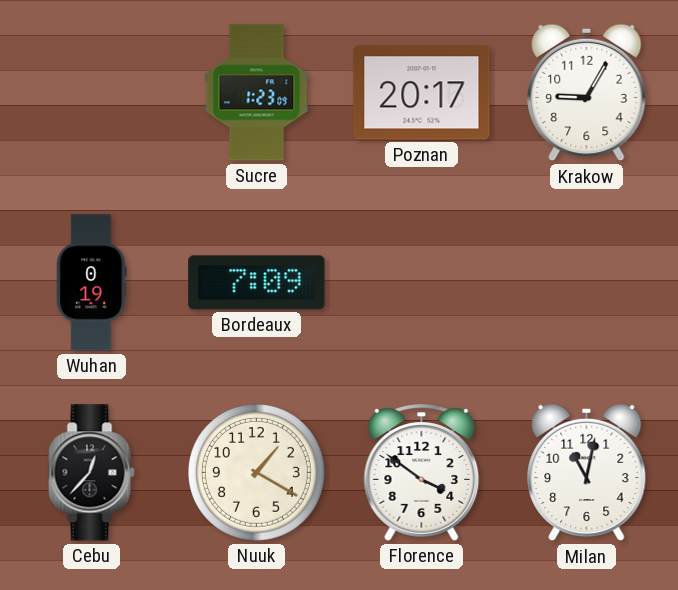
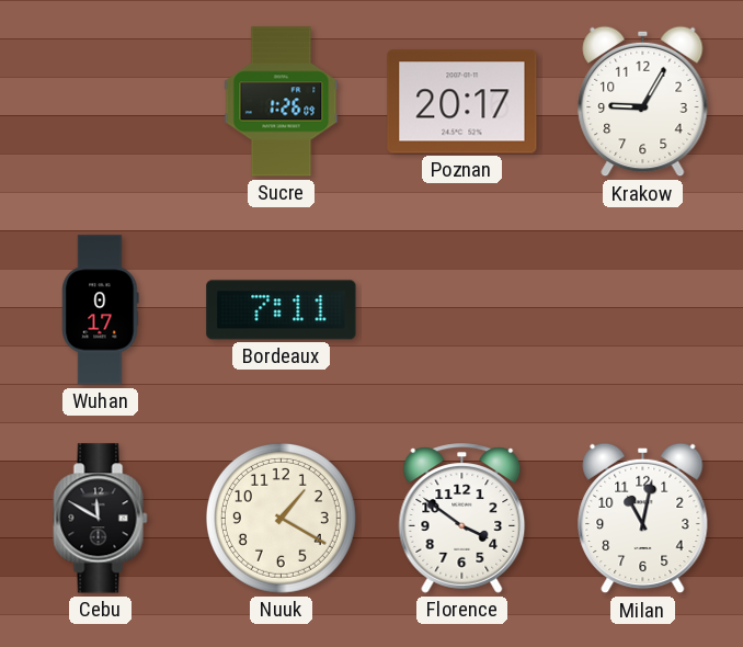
Sucre: 1:23 -> 1:26 (282, 102)
Wuhan: 0:19 -> 0:17 (101, 310)
Bordeaux: 7:09 -> 7:11 (282, 310)
Cebu: 12:37 -> 11:50 (101, 519)
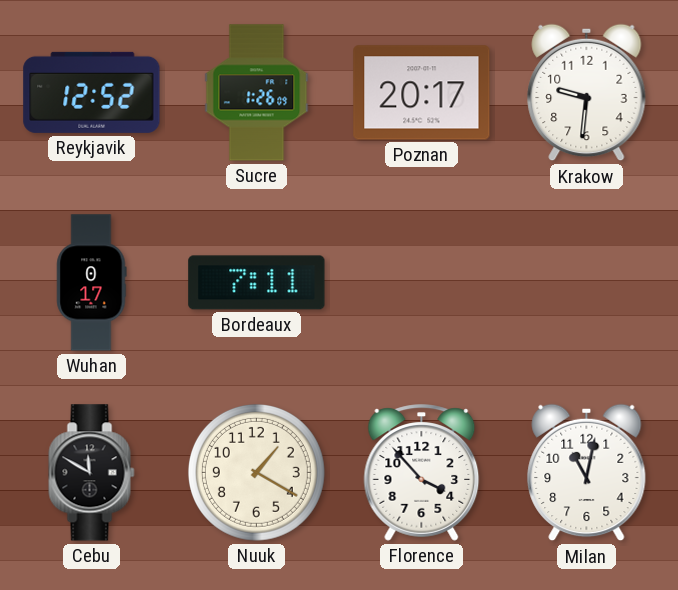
Reykjavik: none -> 12:52 (92, 92)
Krakow: 9:05 -> 9:31 (587, 93)
Florence: 3:51 -> 3:53 (422, 473)
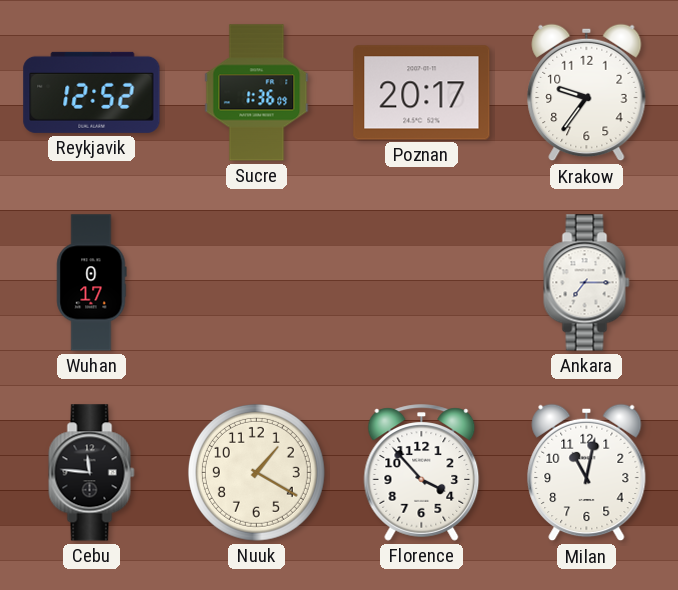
Sucre: 1:26 -> 1:36 (257, 93)
Krakow: 9:31 -> 9:36 (587, 93)
Bordeaux: 7:11 -> none (257, 283)
Ankara: none -> 7:15 (587, 283)
Cebu: 11:50 -> 11:46 (92, 473)
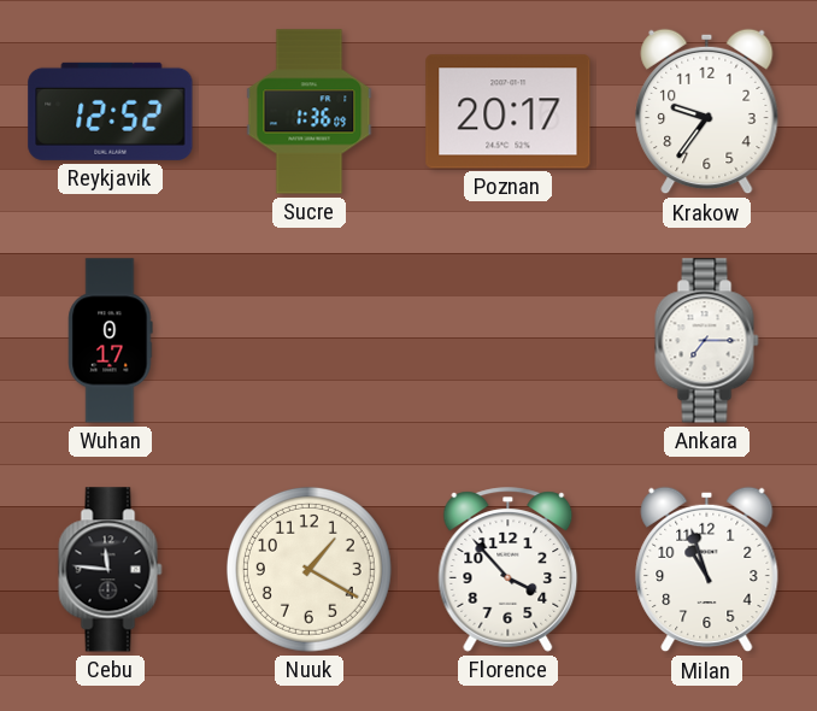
Milan: 11:02 -> 10:57 (707, 570)
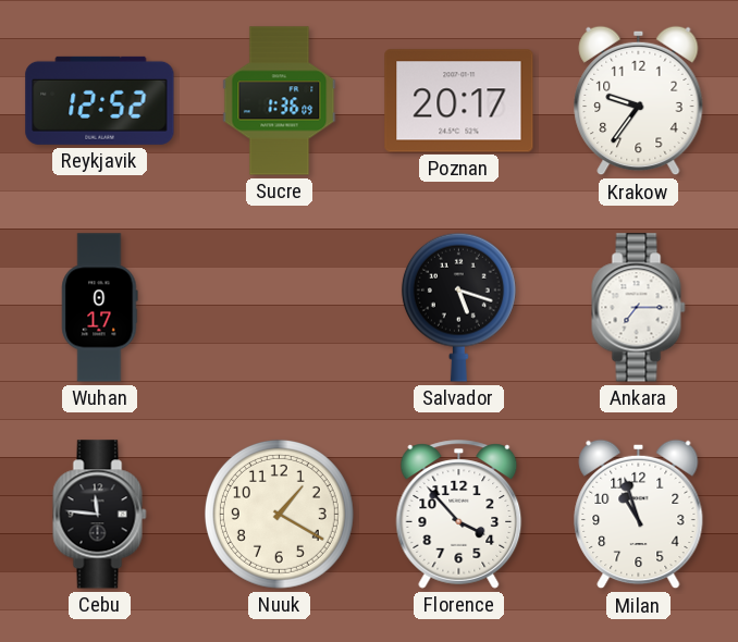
Salvador: none -> 5:18 (458, 307)
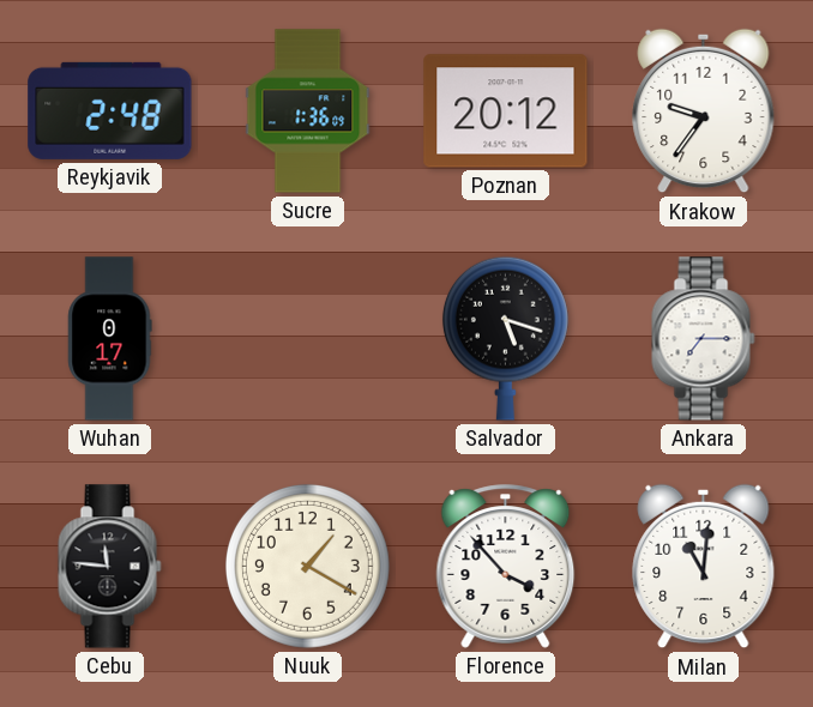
Reykjavik: 12:52 -> 2:48 (110, 110)
Poznan: 20:17 -> 20:12 (506, 111)
Milan: 10:57 -> 11:01 (704, 567)
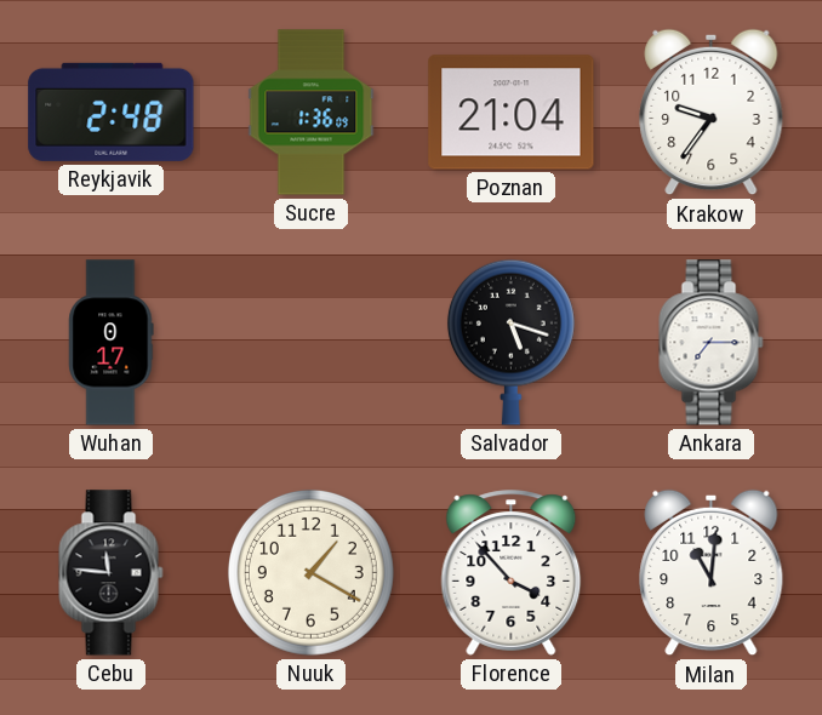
Poznan: 20:12 -> 21:04 (512, 113)
